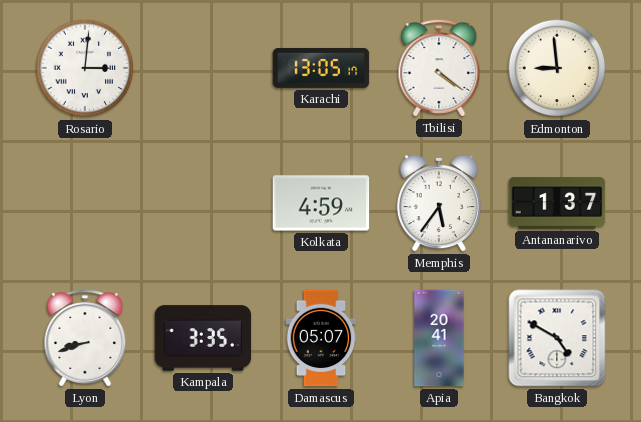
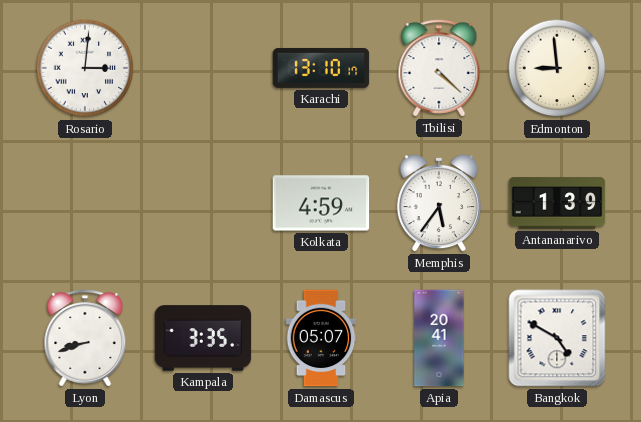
Karachi: 13:05 -> 13:10 (321, 68)
Tbilisi: 4:21 -> 4:22 (439, 68)
Antananarivo: 1:37 -> 1:39 (557, 203)
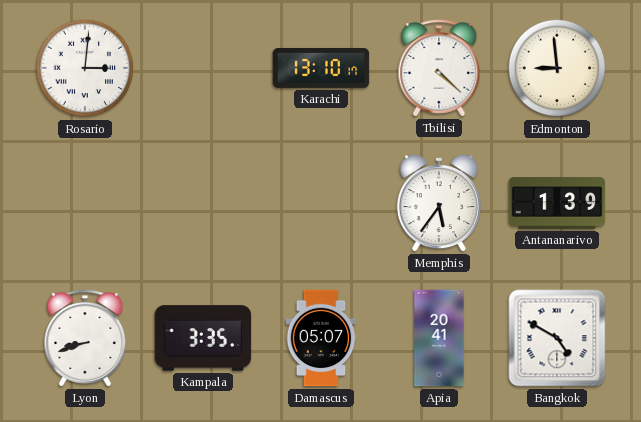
Kolkata: 4:59 -> none (321, 203)
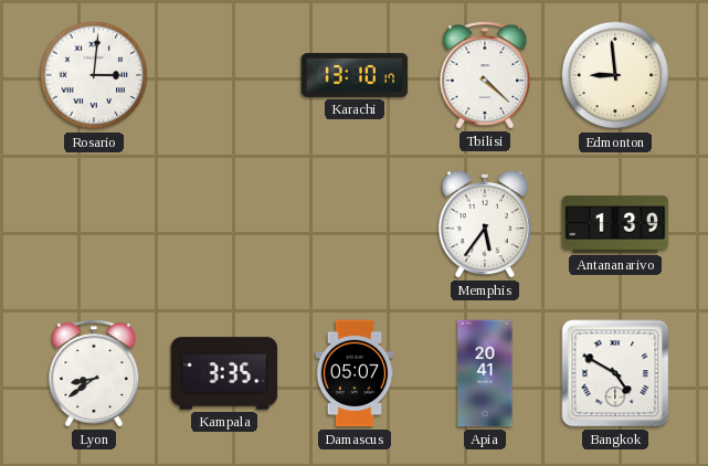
Lyon: 8:42 -> 8:39 (94, 373)
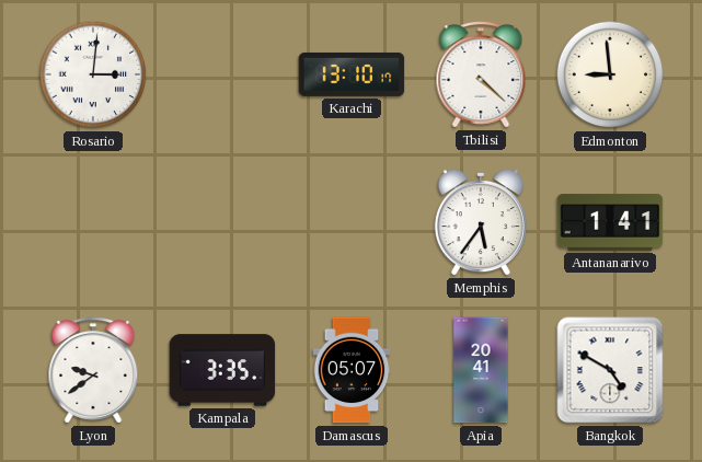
Antananarivo: 1:39 -> 1:41 (610, 222)
Lyon: 8:39 -> 9:39 (93, 370)
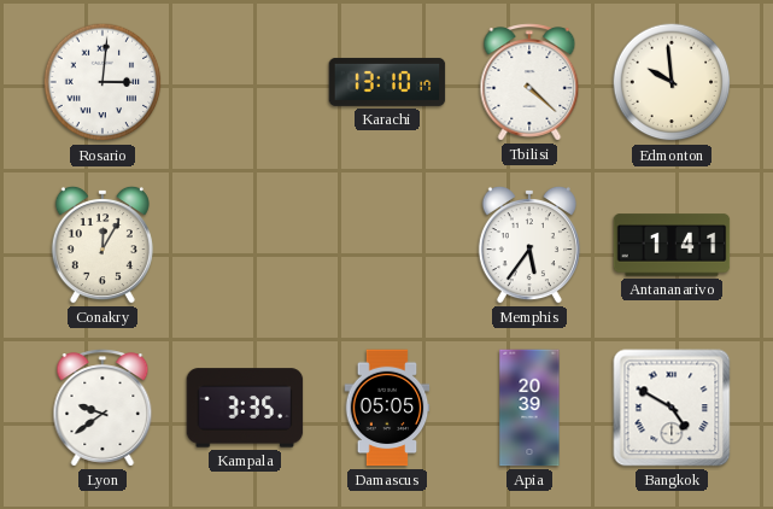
Edmonton: 8:59 -> 9:59 (672, 82)
Conakry: none -> 12:05 (103, 245)
Damascus: 05:07 -> 05:05 (387, 408)
Apia: 20:41 -> 20:39 (529, 408)
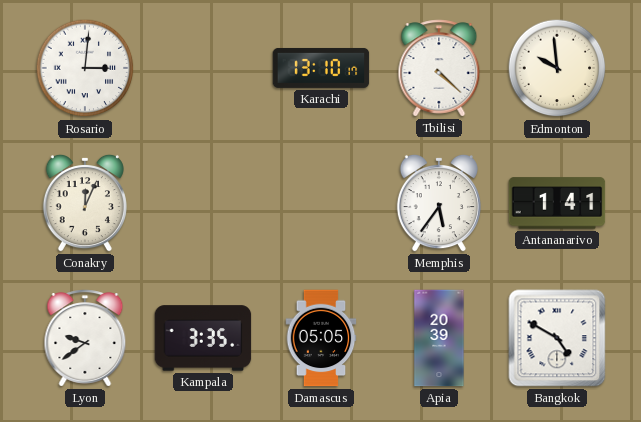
Conakry: 12:05 -> 12:04 (85, 203)
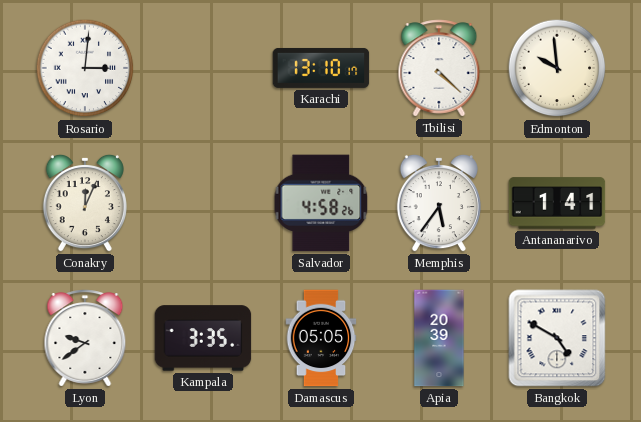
Salvador: none -> 4:58 (321, 203)
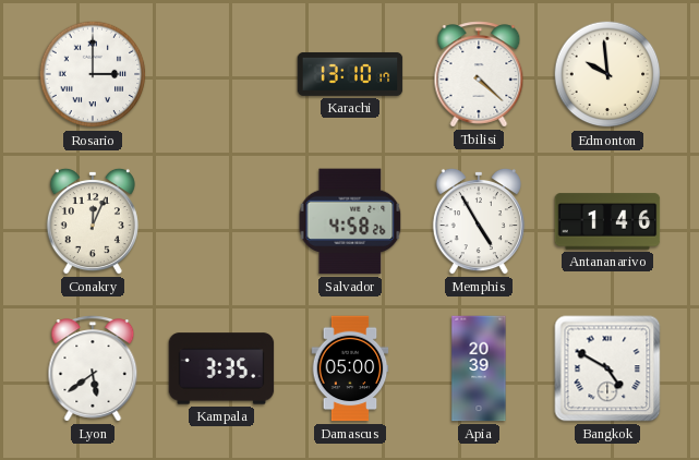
Rosario: 3:01 -> 3:00 (93, 74)
Memphis: 5:36 -> 4:55 (479, 221)
Antananarivo: 1:41 -> 1:46 (607, 221)
Lyon: 9:39 -> 5:39 (93, 368)
Damascus: 05:05 -> 05:00 (350, 368)
